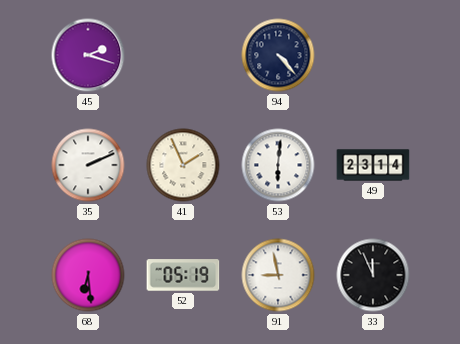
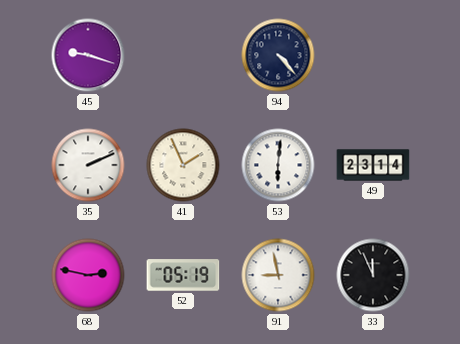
45: 2:18 -> 9:18 (88, 55)
68: 6:29 -> 2:47 (88, 275)
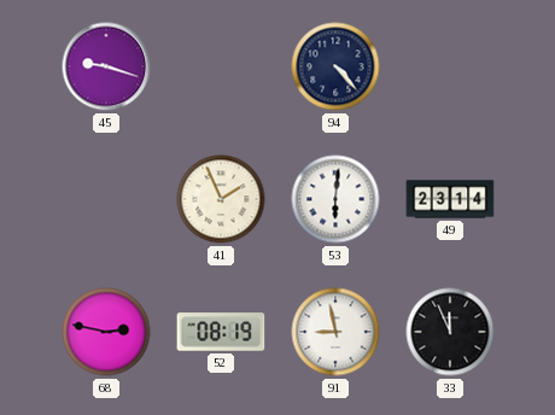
35: 2:11 -> none (88, 165)
52: 05:19 -> 08:19 (221, 332)
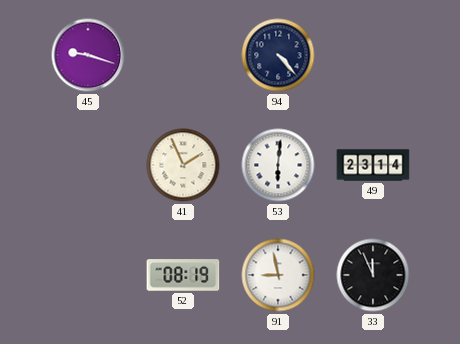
68: 2:47 -> none (106, 332)
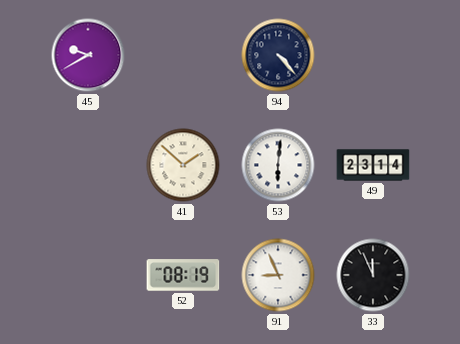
45: 9:18 -> 9:40 (88, 55)
41: 1:56 -> 1:52 (183, 165)
91: 8:58 -> 8:56 (278, 275)
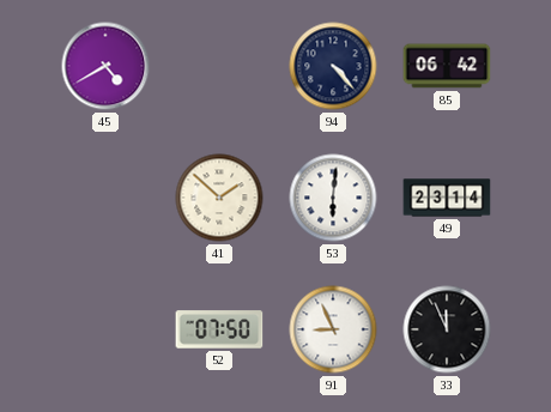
45: 9:40 -> 4:40 (105, 66)
85: none -> 06:42 (447, 66)
52: 08:19 -> 07:50 (219, 329)
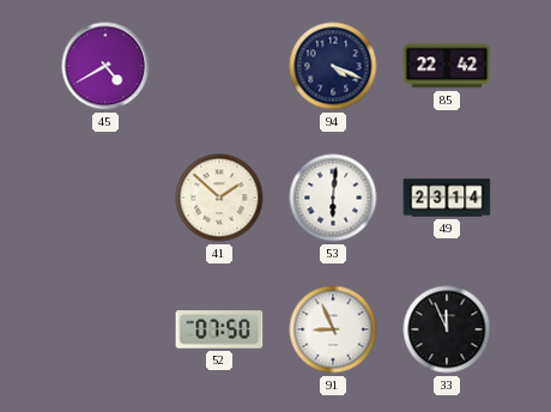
94: 4:23 -> 4:19 (333, 66)
85: 06:42 -> 22:42 (447, 66)
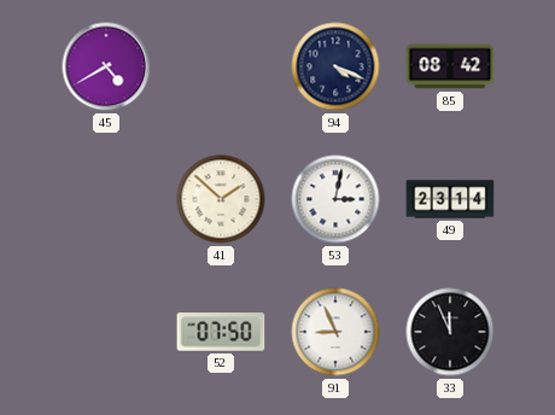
85: 22:42 -> 08:42 (450, 66)
53: 6:01 -> 3:02 (335, 199)
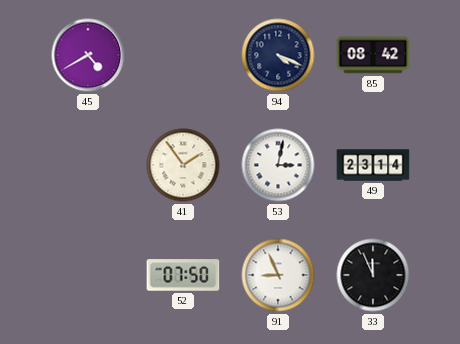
41: 1:52 -> 1:54 (183, 165)
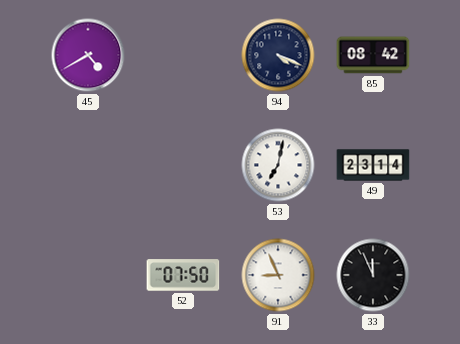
41: 1:54 -> none (183, 165)
53: 3:02 -> 7:02 (278, 165)
